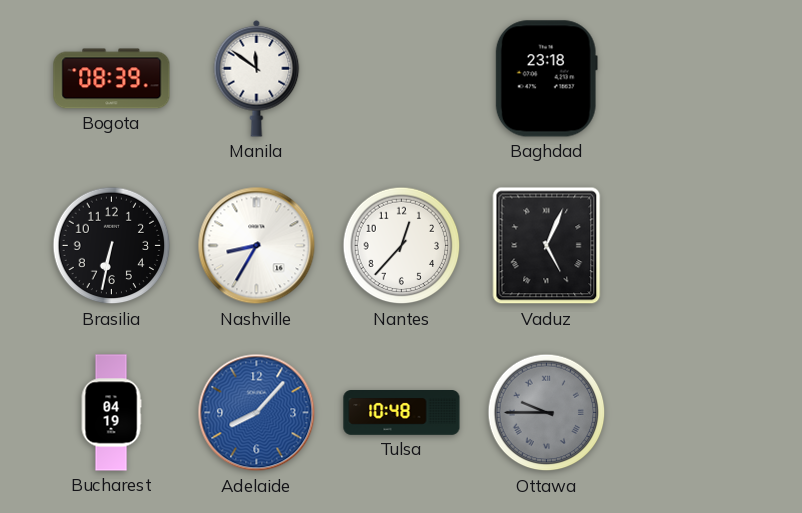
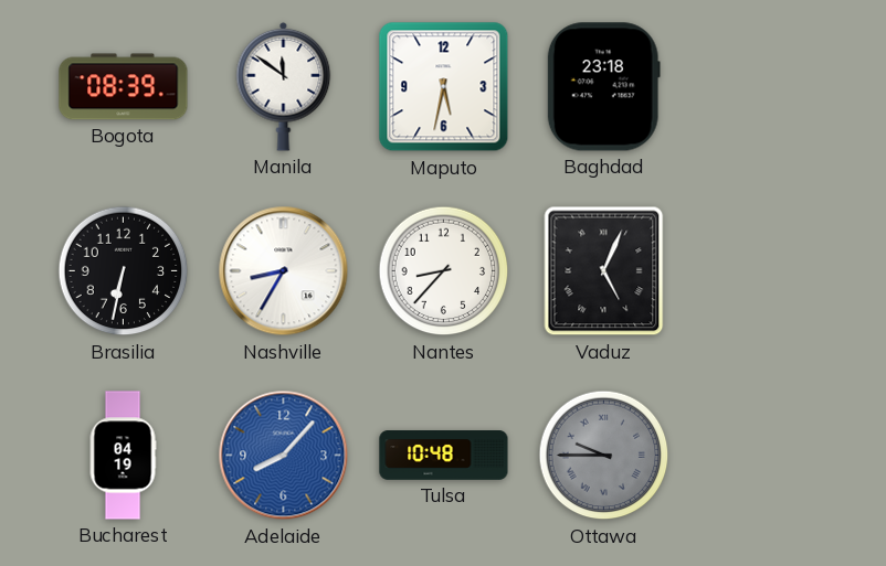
Maputo: none -> 5:32 (444, 87)
Nantes: 12:37 -> 8:37 (444, 271)
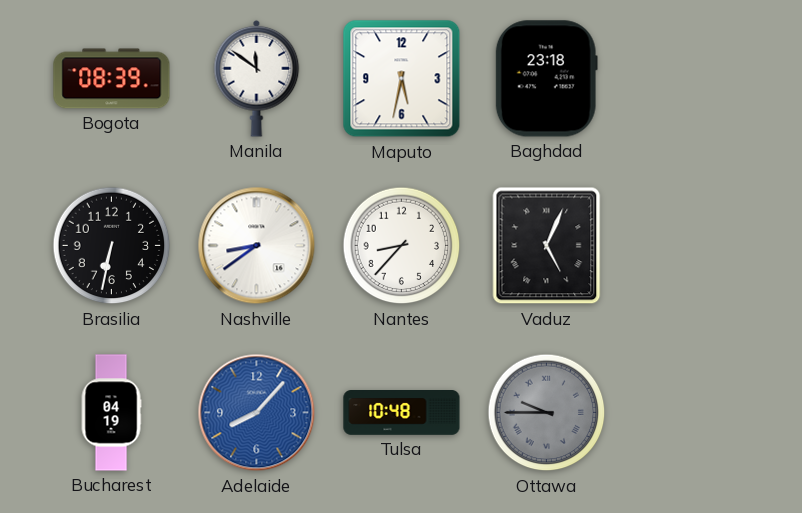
Nashville: 8:35 -> 8:39 (257, 246)
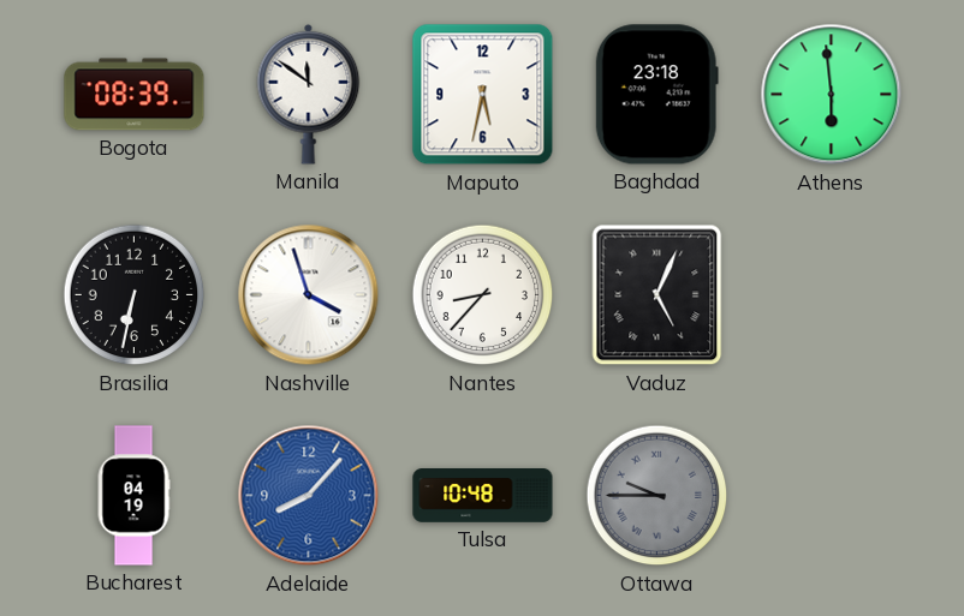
Athens: none -> 5:59 (832, 95)
Nashville: 8:39 -> 3:57 (309, 295)
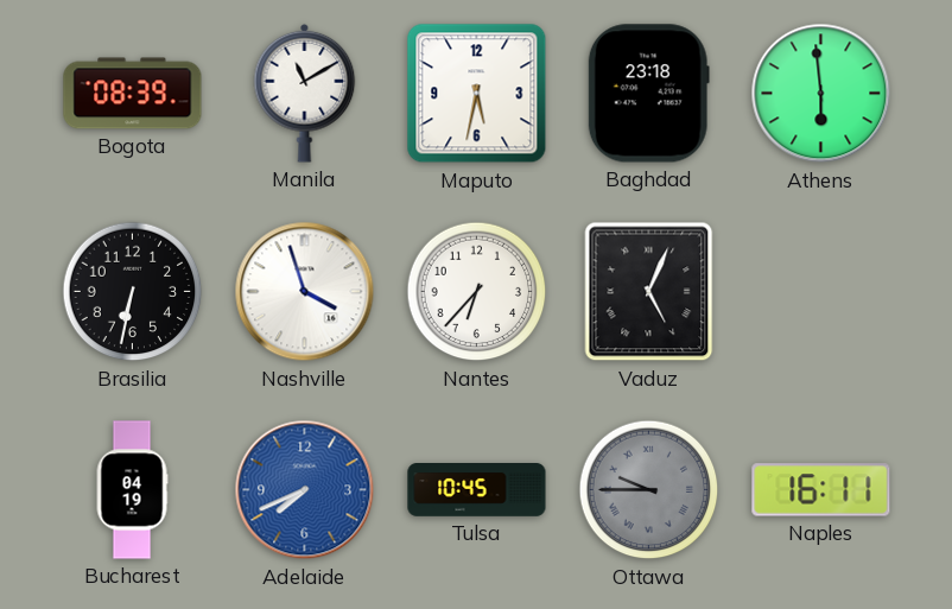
Manila: 11:51 -> 11:10 (305, 93)
Nantes: 8:37 -> 6:37 (477, 292)
Adelaide: 8:07 -> 7:41 (305, 490)
Tulsa: 10:48 -> 10:45 (477, 490)
Naples: none -> 16:11 (821, 490)
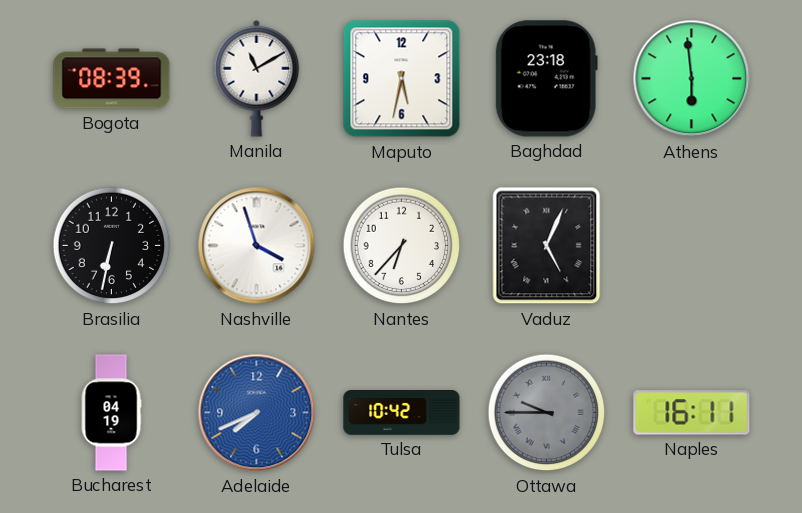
Tulsa: 10:45 -> 10:42 (402, 413)
